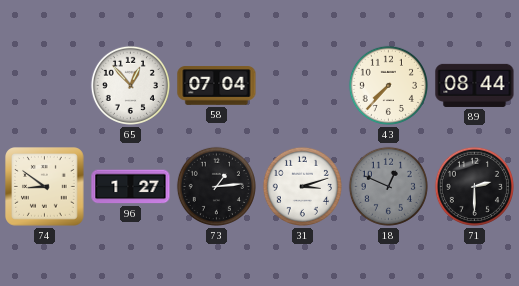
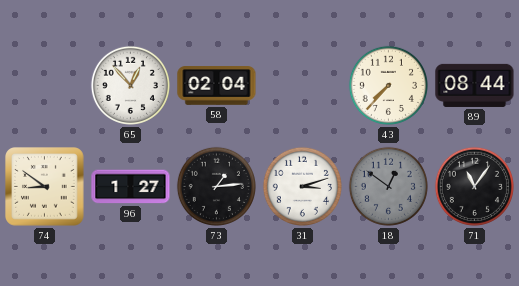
58: 07:04 -> 02:04 (217, 86)
18: 12:49 -> 12:51 (388, 186)
71: 2:30 -> 11:06 (474, 186)
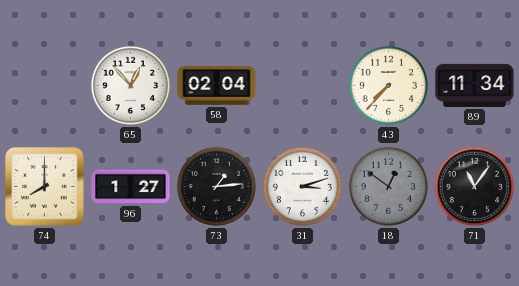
89: 08:44 -> 11:34 (475, 85)
74: 8:51 -> 8:00 (45, 187)
